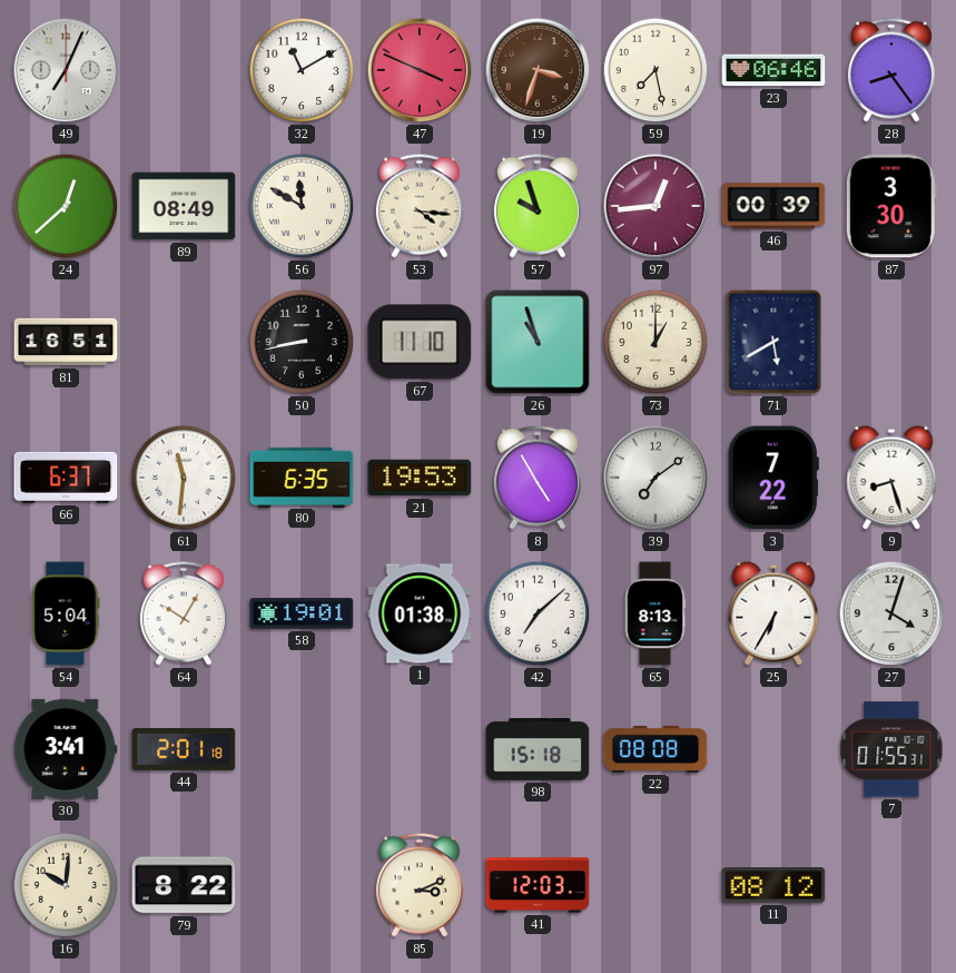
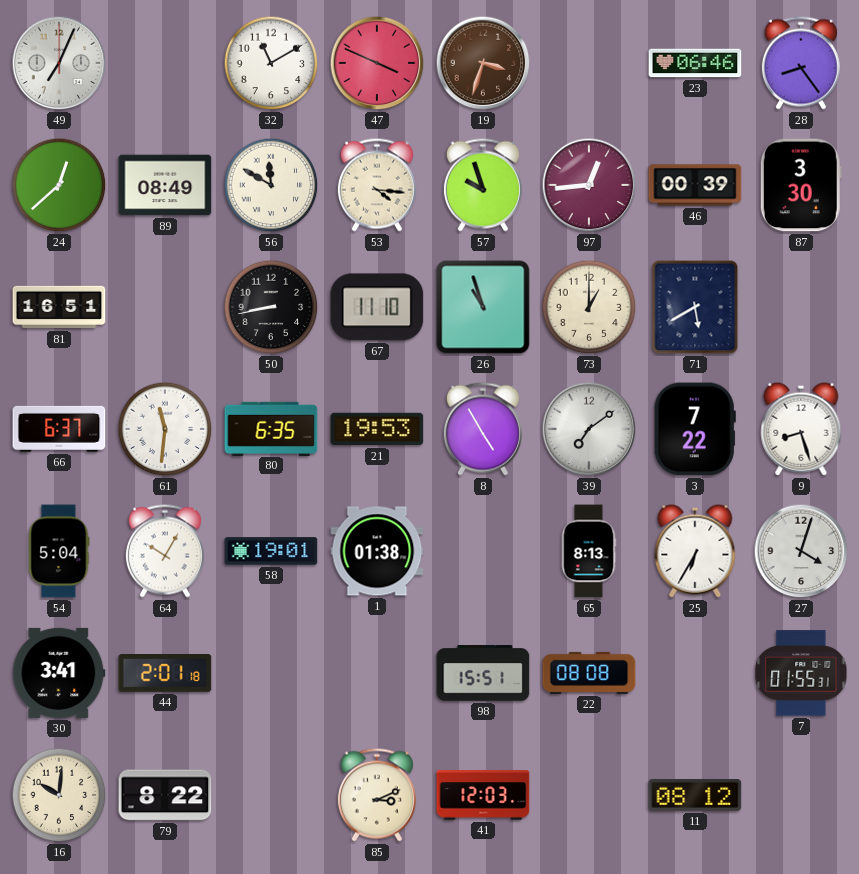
59: 7:28 -> none (656, 70)
42: 7:08 -> none (538, 613)
98: 15:18 -> 15:51 (483, 674)
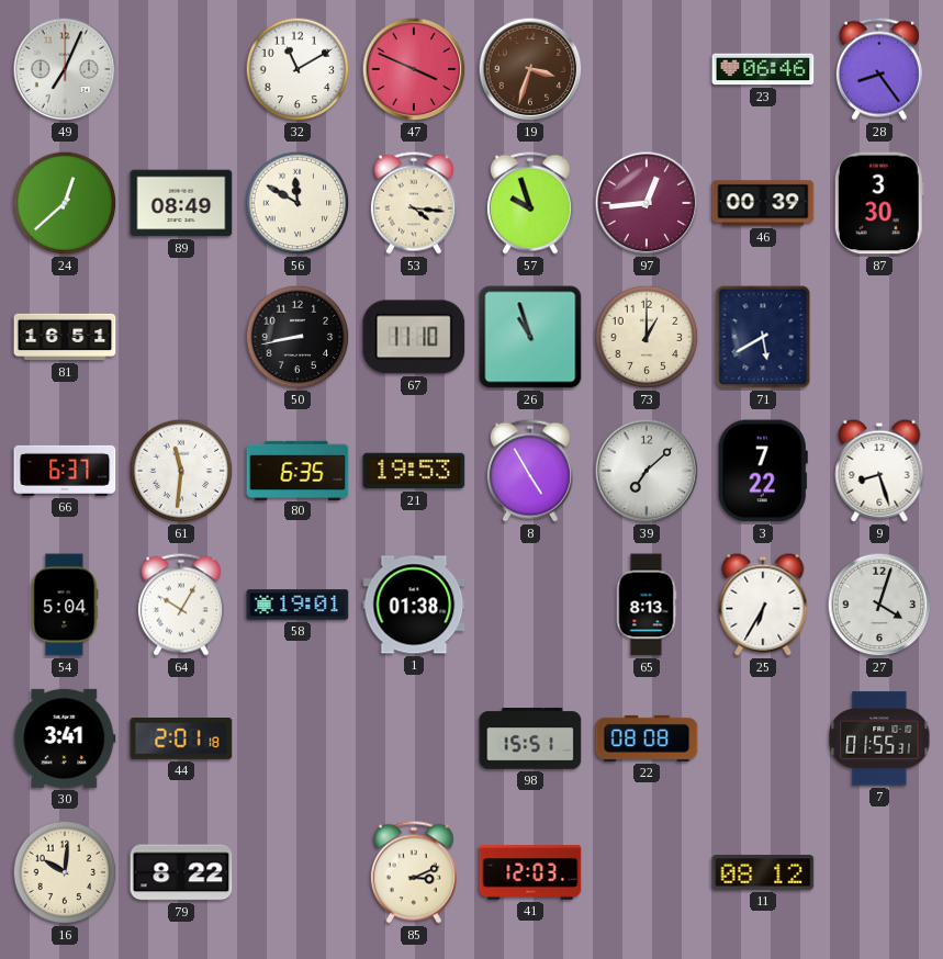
39: 7:09 -> 7:08 (647, 471)
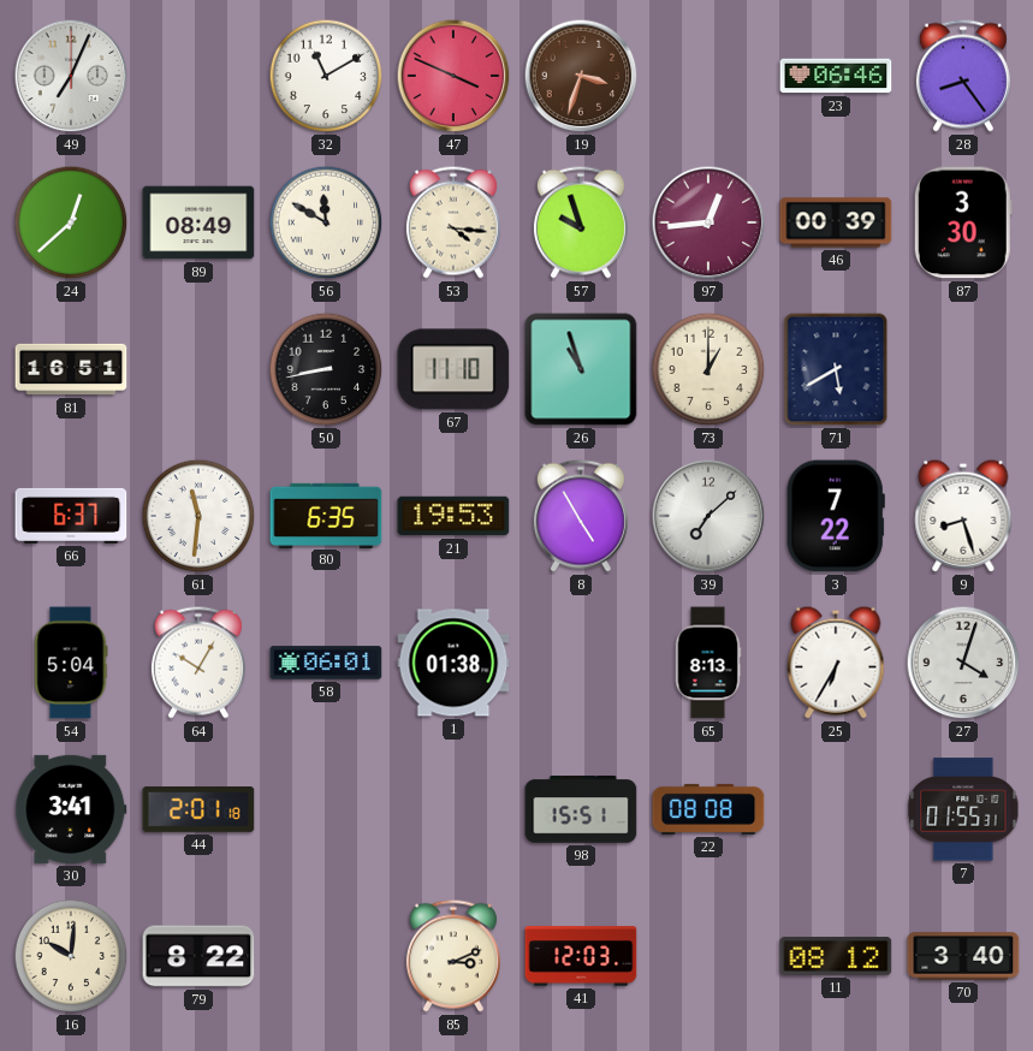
58: 19:01 -> 06:01 (326, 663)
70: none -> 3:40 (963, 956)
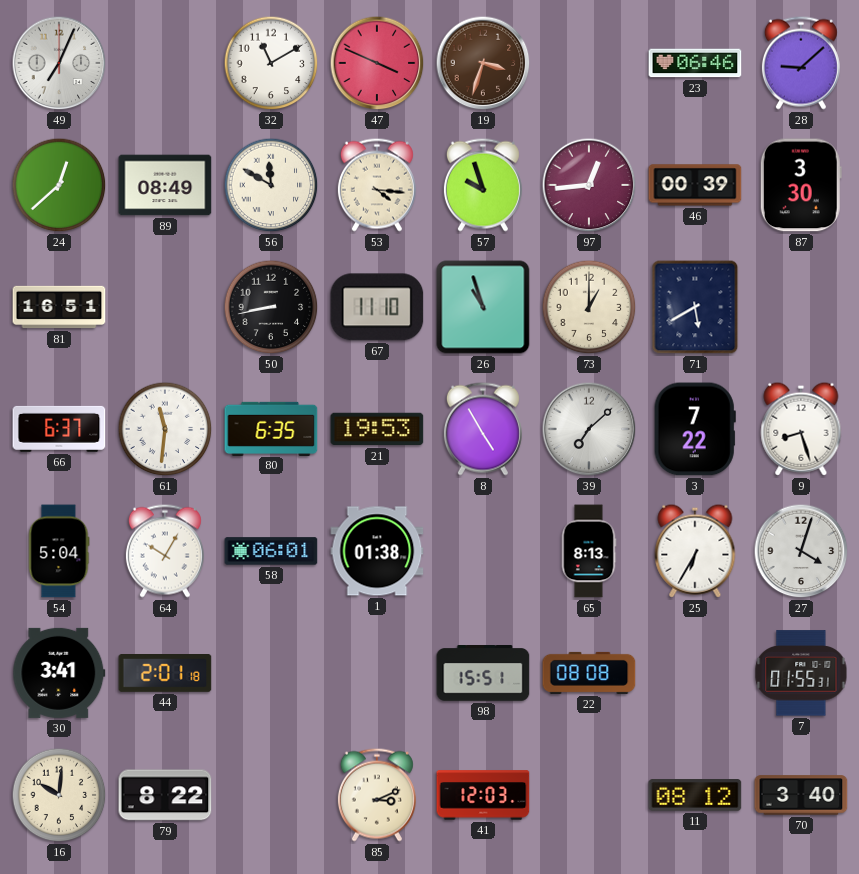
28: 8:24 -> 9:08 (801, 63)
